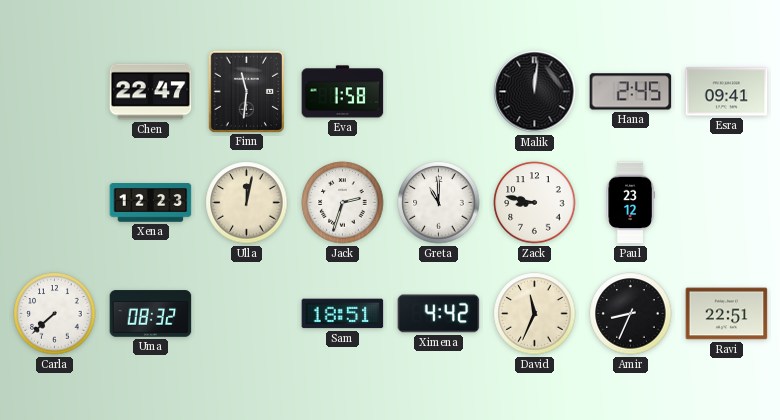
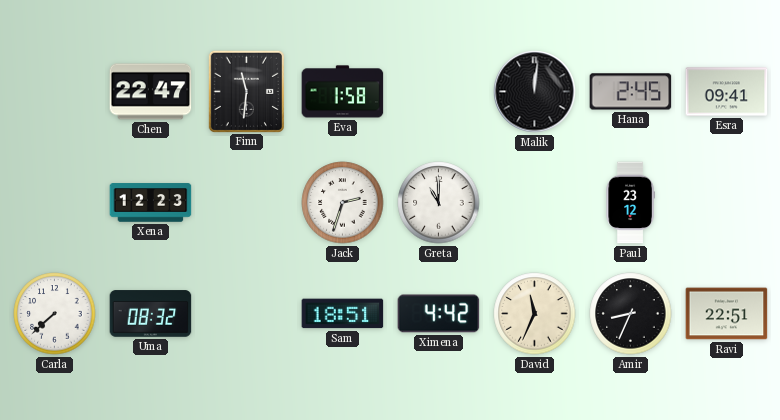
Ulla: 12:02 -> none (247, 203)
Zack: 8:47 -> none (535, 203)
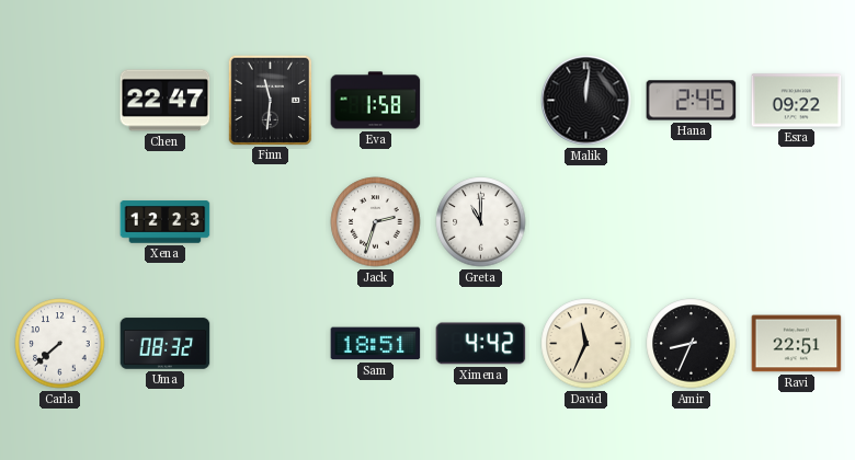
Esra: 09:41 -> 09:22 (797, 101)
Paul: 23:12 -> none (630, 203)
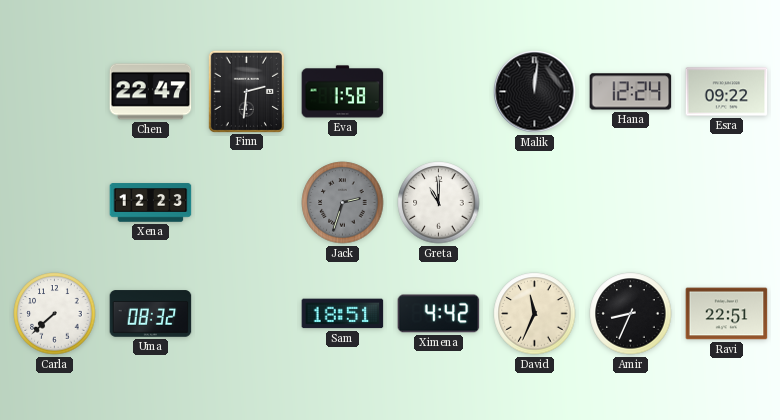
Finn: 11:31 -> 2:31 (246, 91)
Hana: 2:45 -> 12:24 (631, 92)
Jack dial: white -> grey (343, 203)
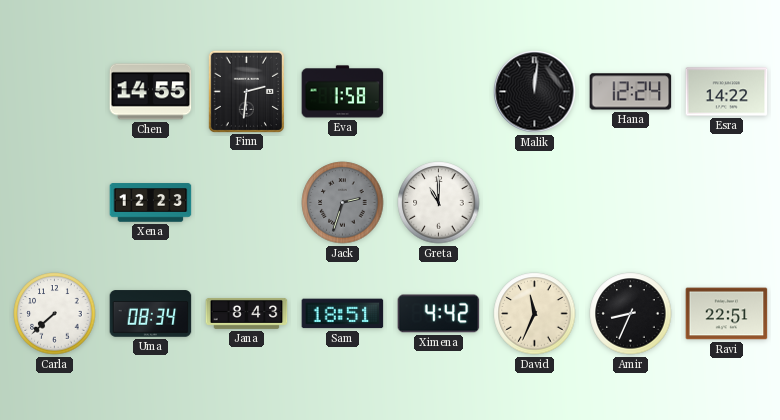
Chen: 22:47 -> 14:55 (151, 92)
Esra: 09:22 -> 14:22 (727, 92)
Uma: 08:32 -> 08:34 (151, 314)
Jana: none -> 8:43 (247, 313)
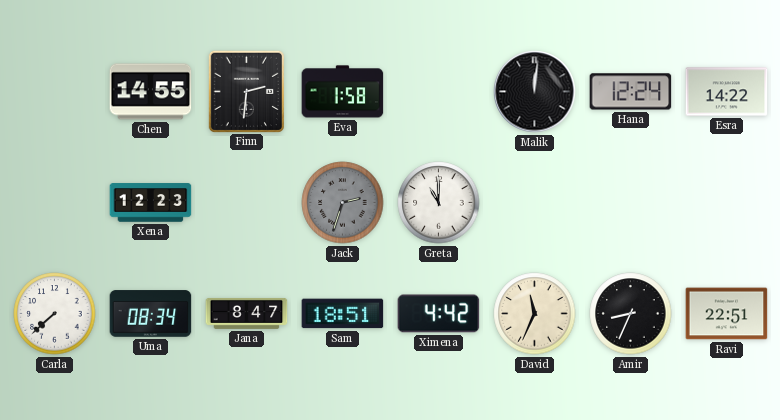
Jana: 8:43 -> 8:47 (247, 313)
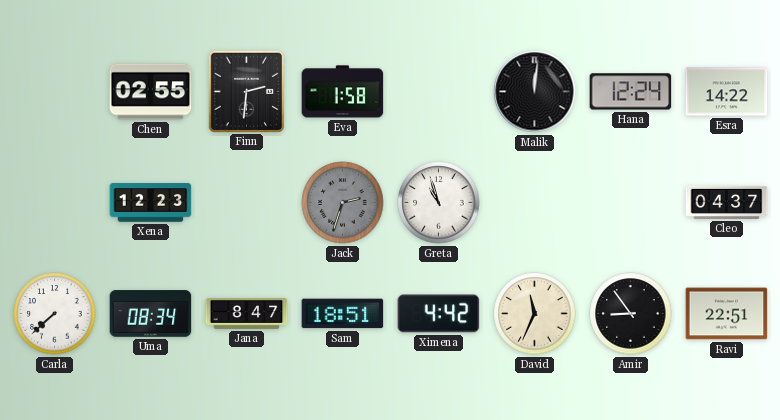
Chen: 14:55 -> 02:55 (151, 92)
Greta: 11:00 -> 10:57 (439, 203)
Cleo: none -> 04:37 (727, 202)
Amir: 8:34 -> 8:54 (631, 314)
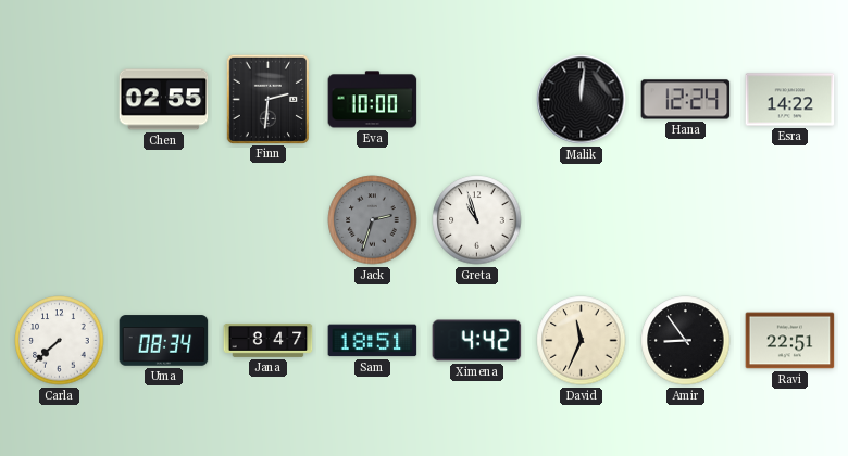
Eva: 1:58 -> 10:00 (373, 100)
Xena: 12:23 -> none (151, 203)
Cleo: 04:37 -> none (727, 202)
